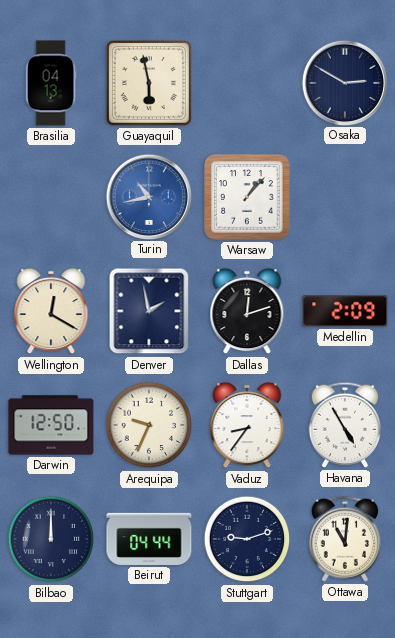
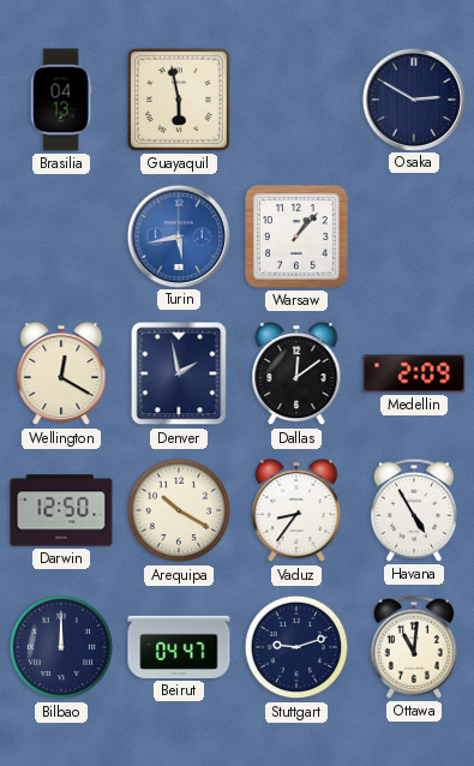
Turin: 10:43 -> 5:43 (178, 235)
Dallas: 12:12 -> 12:09 (296, 373)
Arequipa: 9:34 -> 10:20 (179, 510)
Beirut: 04:44 -> 04:47 (179, 647)
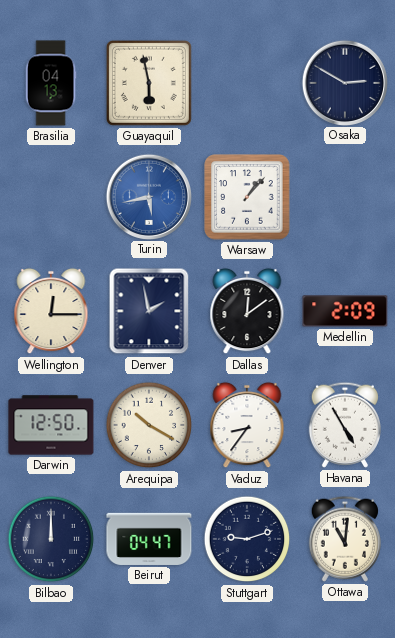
Wellington: 12:20 -> 12:15 (51, 311)
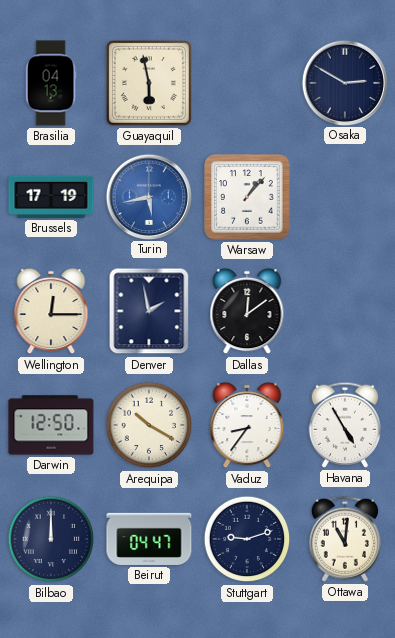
Brussels: none -> 17:19 (51, 197)
Medellin: 2:09 -> none (345, 311)
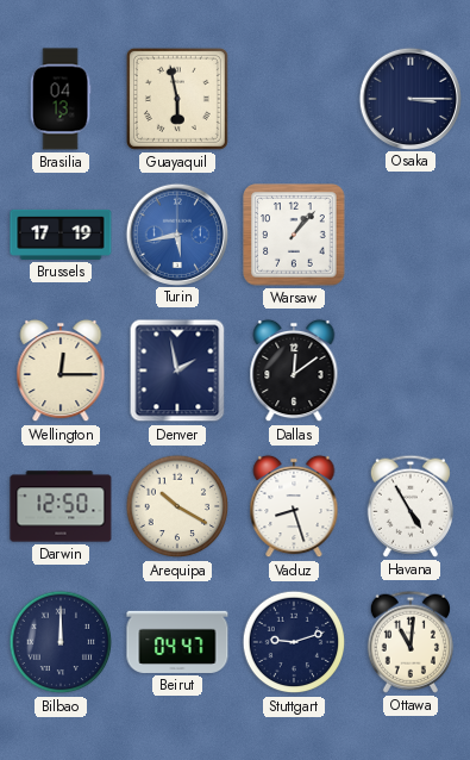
Osaka: 2:50 -> 3:15 (409, 98)
Vaduz: 8:36 -> 8:27 (294, 506)
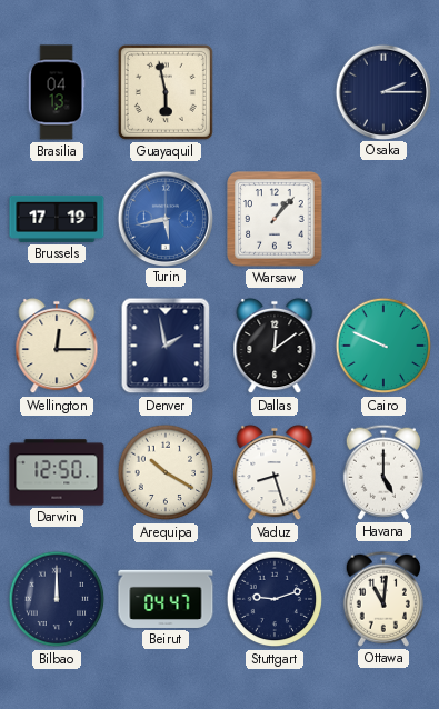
Osaka: 3:15 -> 2:15 (382, 91)
Cairo: none -> 9:49 (383, 346)
Havana: 4:55 -> 5:00 (383, 472)
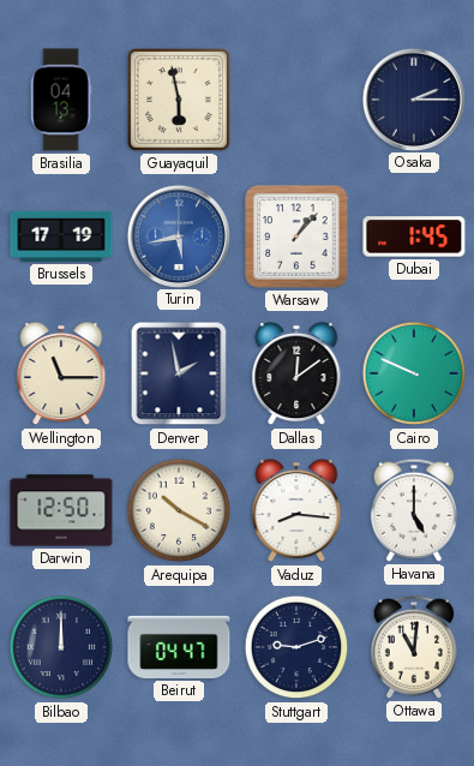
Dubai: none -> 1:45 (414, 237)
Wellington: 12:15 -> 11:15 (61, 373)
Vaduz: 8:27 -> 8:16 (296, 510)
